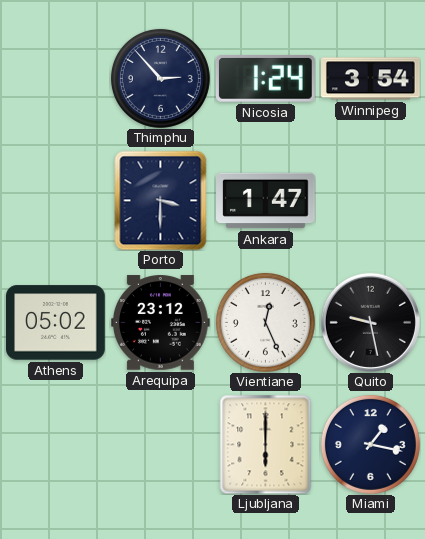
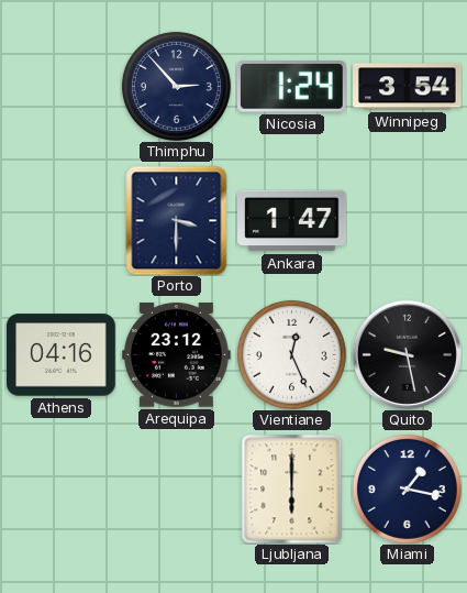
Athens: 05:02 -> 04:16 (62, 355)
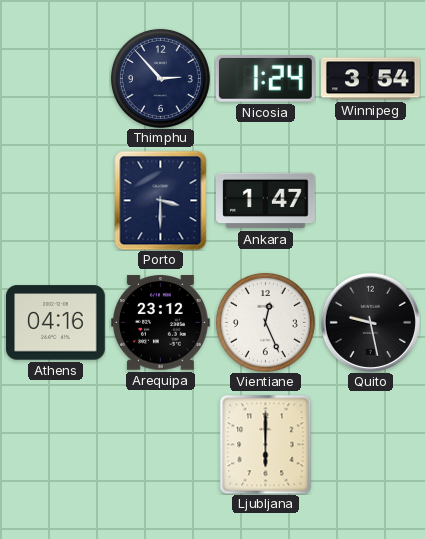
Miami: 1:17 -> none (407, 488)
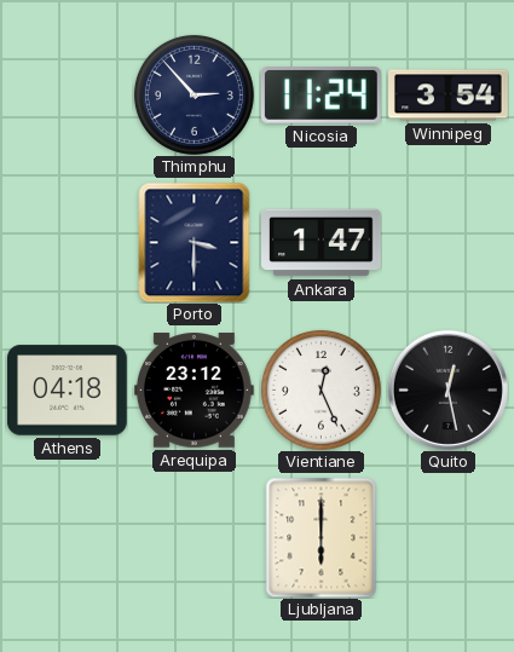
Nicosia: 1:24 -> 11:24 (320, 96)
Athens: 04:16 -> 04:18 (68, 391)
Quito: 9:28 -> 12:28 (447, 390)
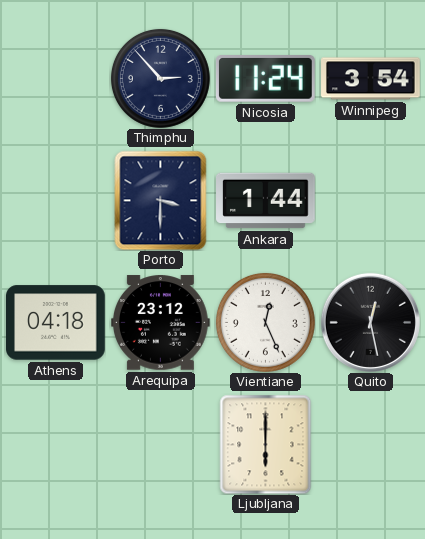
Ankara: 1:47 -> 1:44 (266, 201)
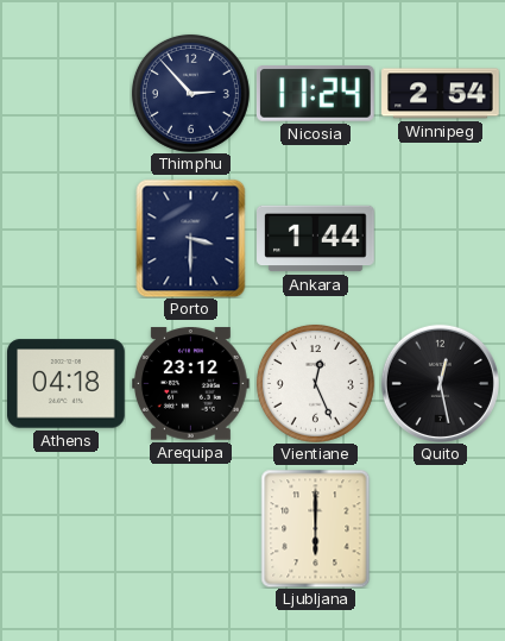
Winnipeg: 3:54 -> 2:54 (441, 94)
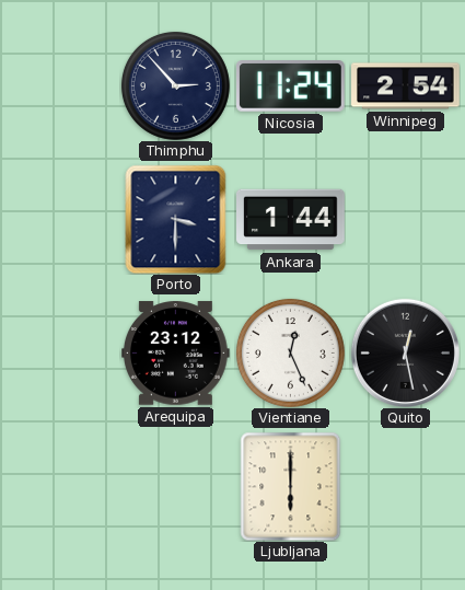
Athens: 04:18 -> none (67, 384)
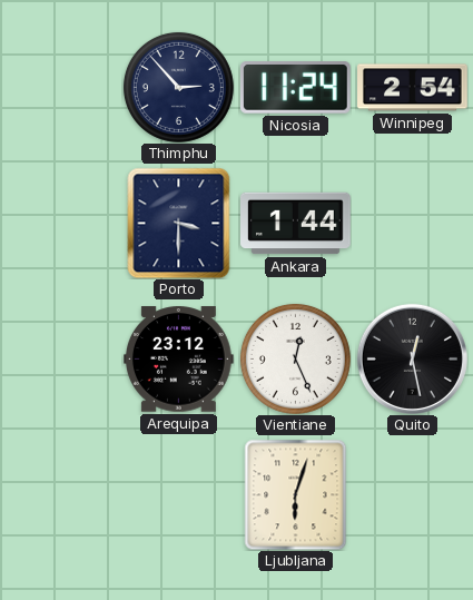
Ljubljana: 6:00 -> 6:03 (296, 494)
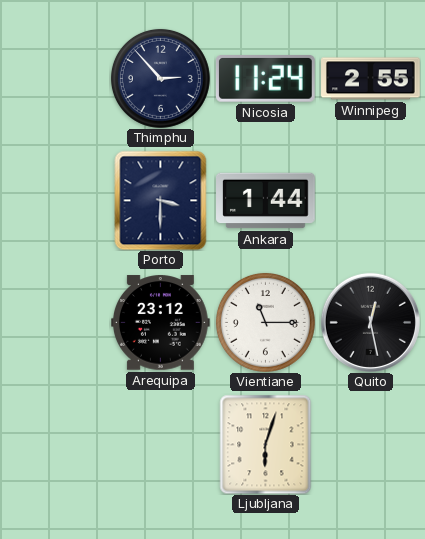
Winnipeg: 2:54 -> 2:55 (371, 79)
Vientiane: 12:26 -> 11:15 (265, 322)
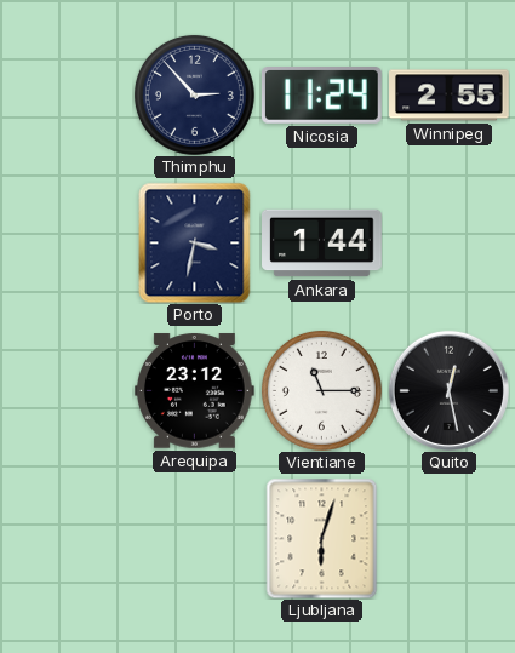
Porto: 3:30 -> 3:32 (195, 242)
